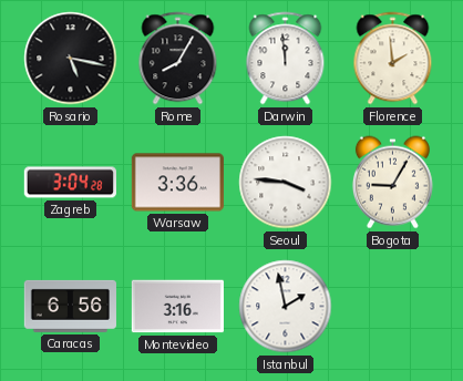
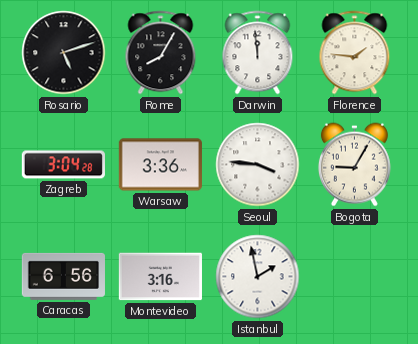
Rosario: 5:17 -> 5:12 (64, 53)
Florence: 1:59 -> 1:46 (355, 53)
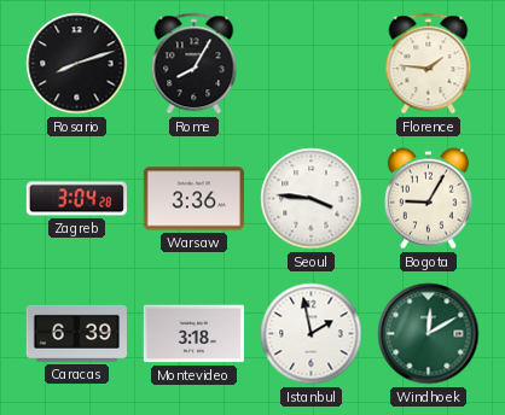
Rosario: 5:12 -> 8:12 (77, 64)
Darwin: 11:59 -> none (258, 53)
Caracas: 6:56 -> 6:39 (76, 333)
Montevideo: 3:16 -> 3:18 (193, 334)
Windhoek: none -> 12:10 (429, 334)
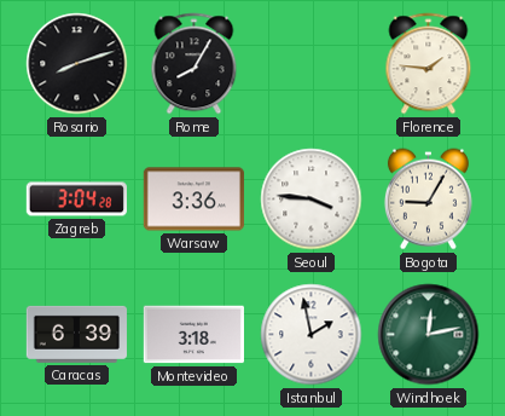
Windhoek: 12:10 -> 12:13 (429, 335)
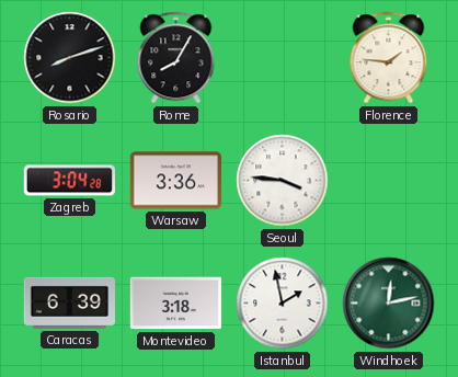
Bogota: 9:05 -> none (428, 200)
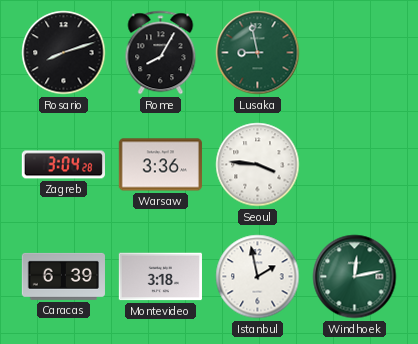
Lusaka: none -> 8:58 (258, 53)
Florence: 1:46 -> none (389, 58)
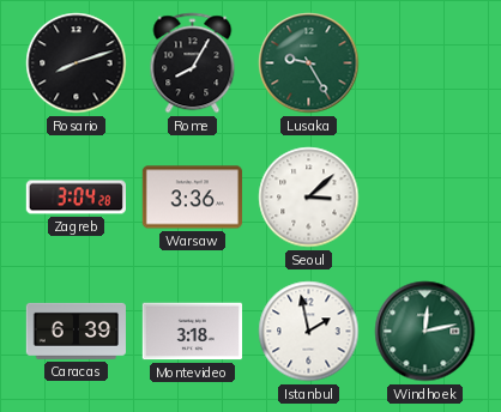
Lusaka: 8:58 -> 9:25 (309, 63)
Seoul: 3:46 -> 3:08 (309, 198)
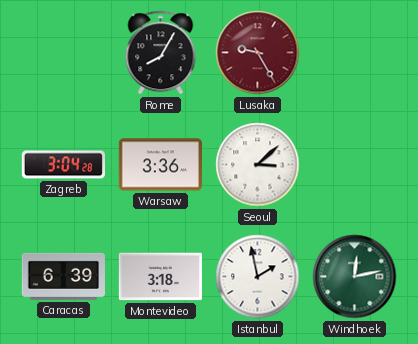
Rosario: 8:12 -> none (77, 63)
Lusaka dial: green -> burgundy (258, 53)
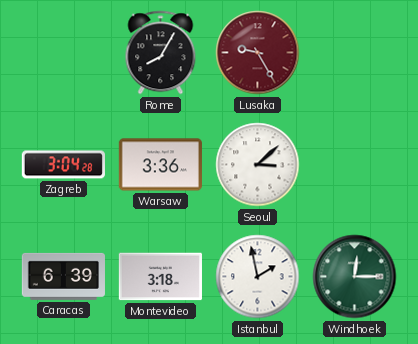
Windhoek: 12:13 -> 12:15 (355, 277)
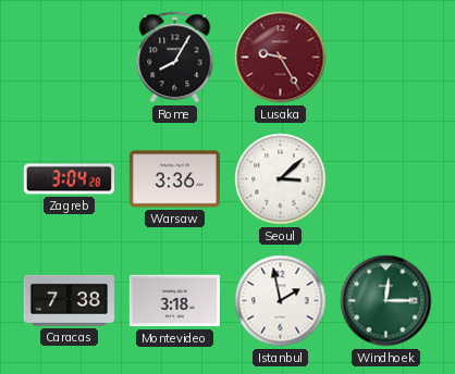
Caracas: 6:39 -> 7:38 (69, 300)
